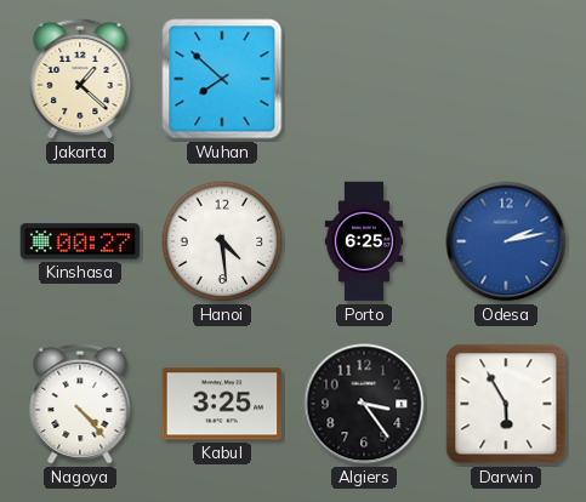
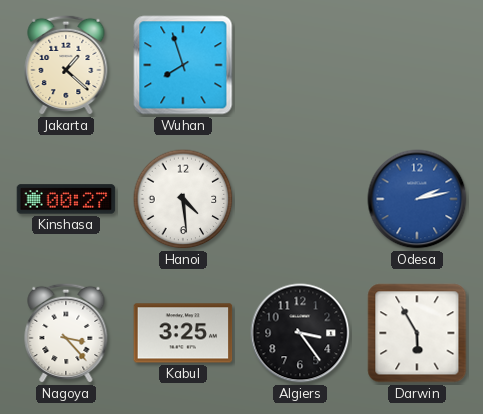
Wuhan: 7:52 -> 7:57 (183, 65)
Porto: 6:25 -> none (364, 241)
Nagoya: 4:23 -> 3:23 (66, 333)
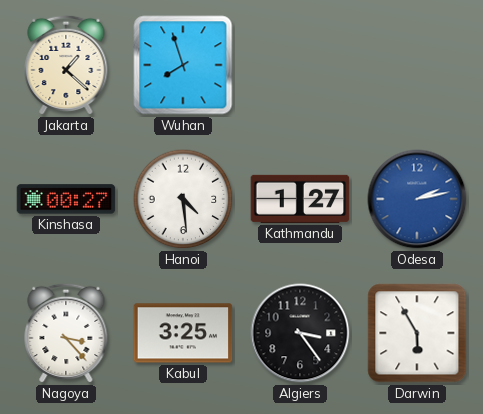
Kathmandu: none -> 1:27 (300, 199)
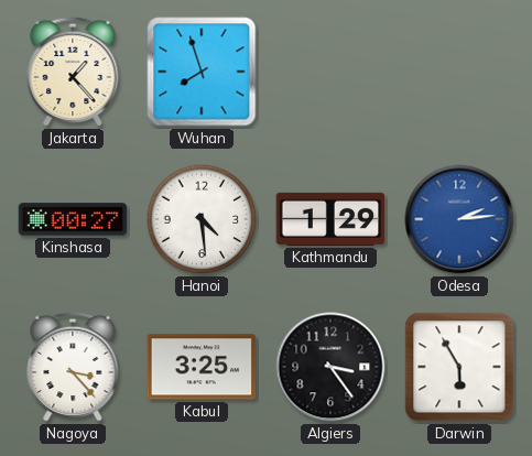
Jakarta: 1:22 -> 1:23 (73, 72)
Kathmandu: 1:27 -> 1:29 (330, 219)
Odesa: 2:13 -> 2:14 (459, 219)
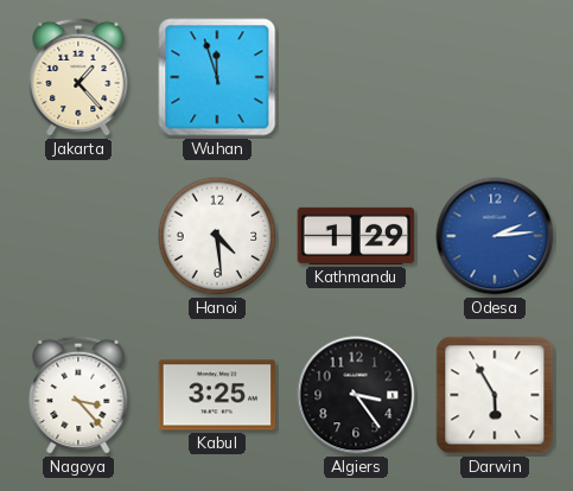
Wuhan: 7:57 -> 11:57 (217, 77)
Kinshasa: 00:27 -> none (73, 219)
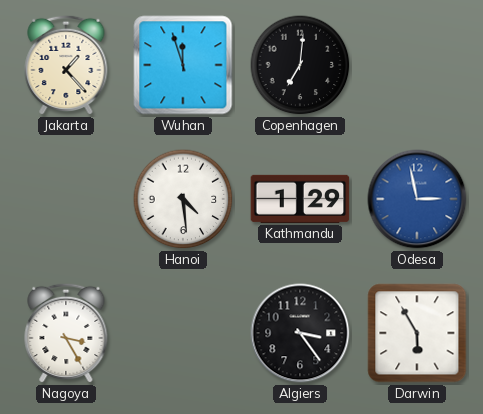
Copenhagen: none -> 7:01 (300, 65)
Odesa: 2:14 -> 2:58 (417, 199)
Nagoya: 3:23 -> 3:25 (66, 333)
Kabul: 3:25 -> none (217, 395)
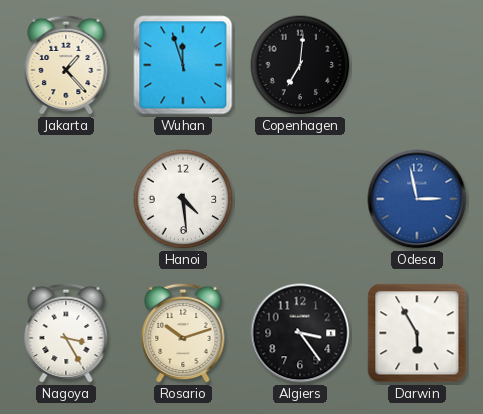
Kathmandu: 1:29 -> none (300, 199)
Rosario: none -> 10:12 (183, 333)
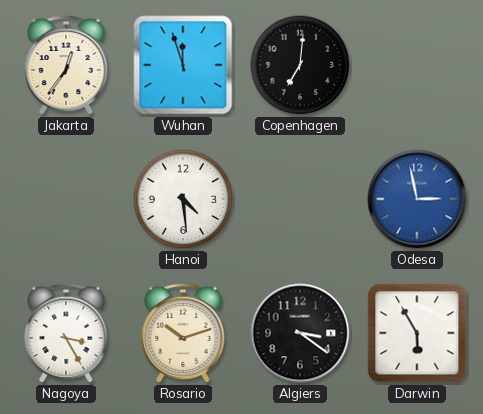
Jakarta: 1:23 -> 12:36 (66, 65)
Algiers: 3:24 -> 3:21 (300, 333)
